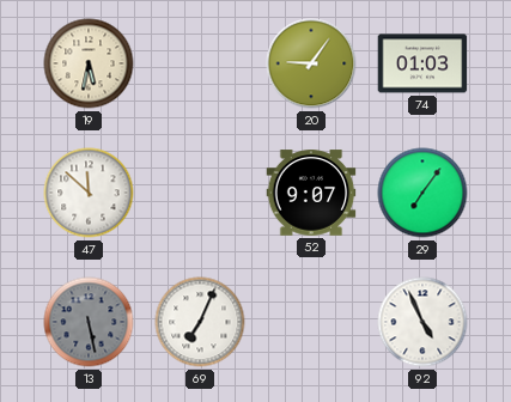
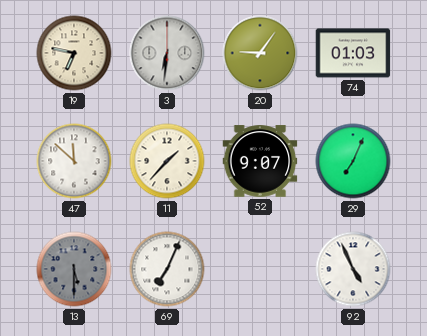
19: 5:32 -> 6:47 (74, 53)
3: none -> 6:31 (167, 53)
11: none -> 1:37 (167, 161)
29: 7:06 -> 7:04 (353, 161)
13: 5:28 -> 5:30 (74, 269)
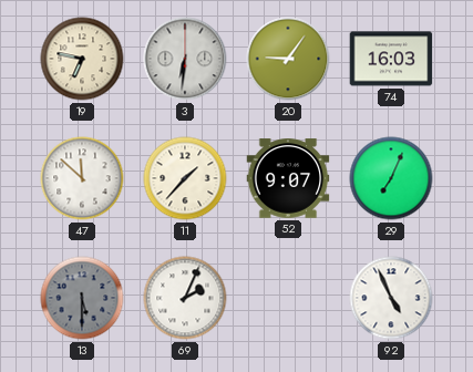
74: 01:03 -> 16:03 (391, 59)
69: 7:04 -> 2:04 (185, 298)
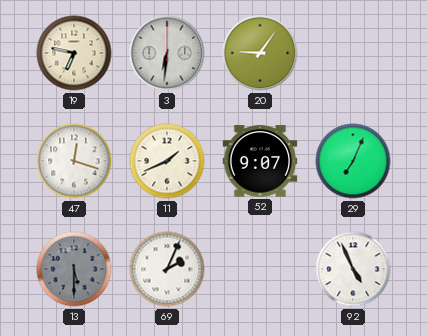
74: 16:03 -> none (391, 59)
47: 11:52 -> 12:18 (74, 161)
11: 1:37 -> 1:41 (167, 161)
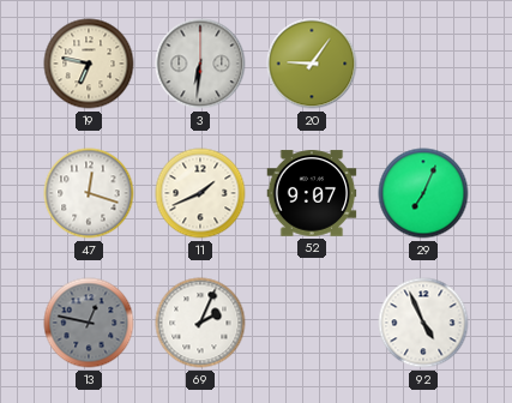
13: 5:30 -> 12:47 (89, 323)
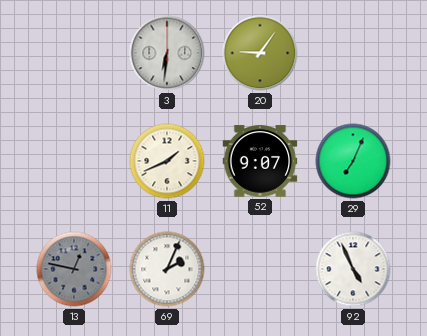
19: 6:47 -> none (89, 64)
47: 12:18 -> none (89, 193)
